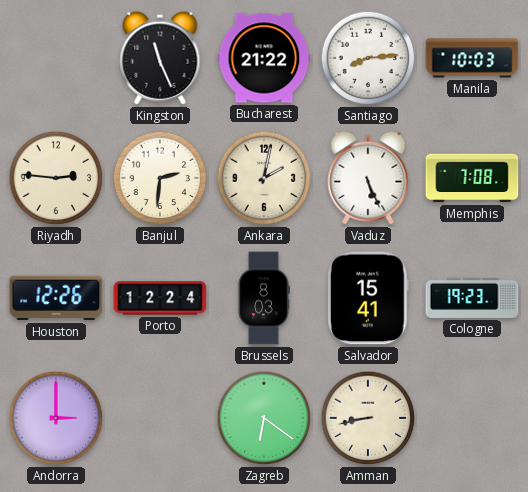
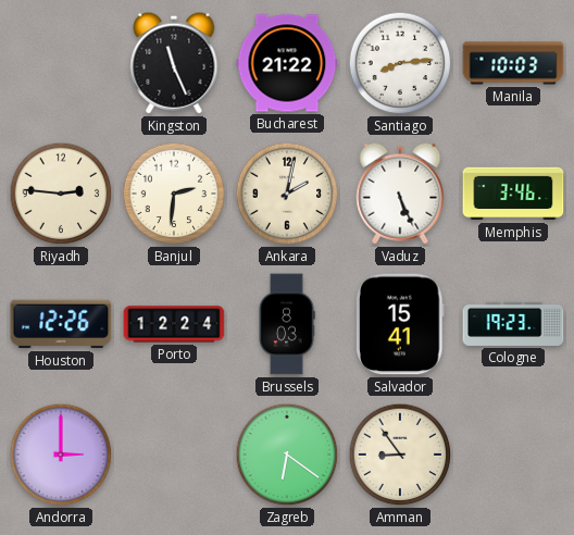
Memphis: 7:08 -> 3:46 (513, 194)
Amman: 8:43 -> 8:54 (400, 455)
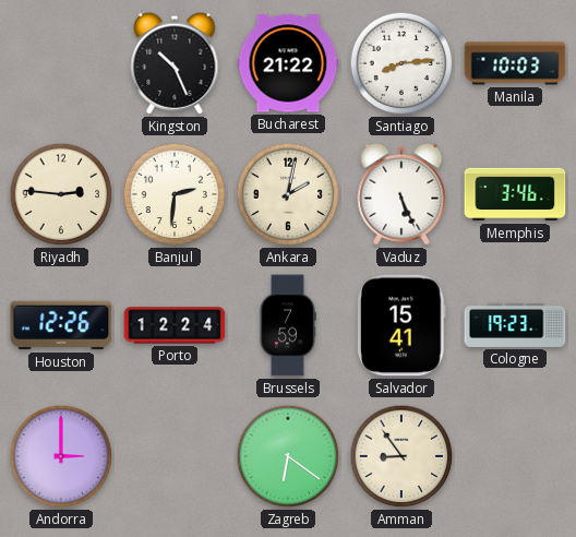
Kingston: 11:26 -> 10:26 (175, 63)
Brussels: 8:03 -> 7:59 (288, 325)
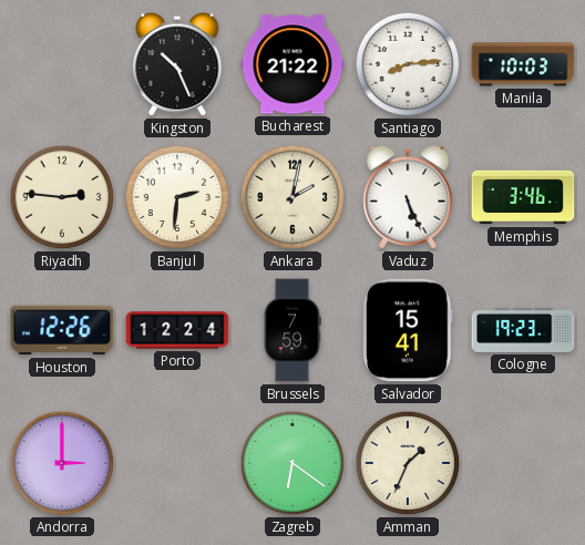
Amman: 8:54 -> 1:34 (408, 463)
